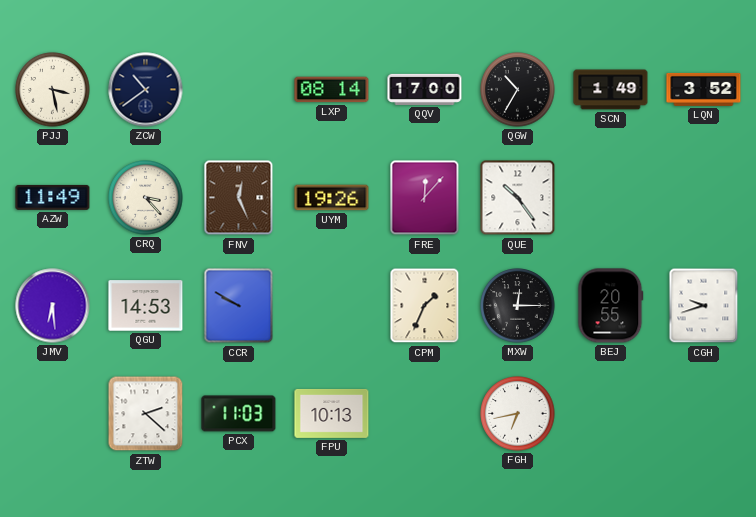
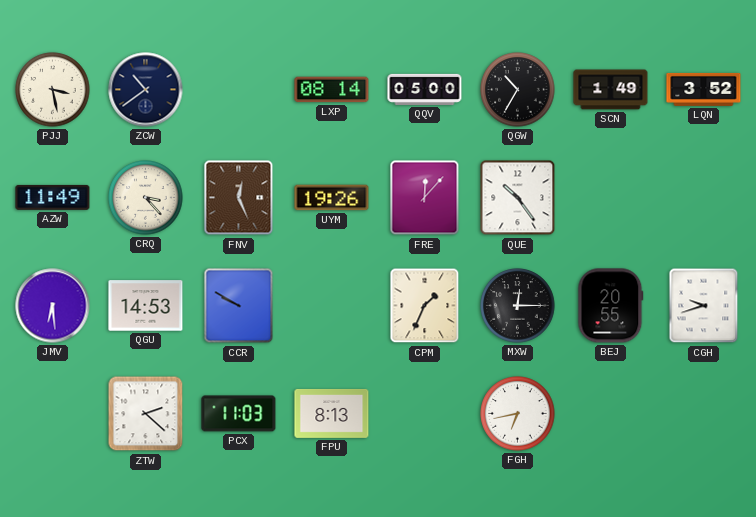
QQV: 17:00 -> 05:00 (425, 89)
FPU: 10:13 -> 8:13 (332, 413)
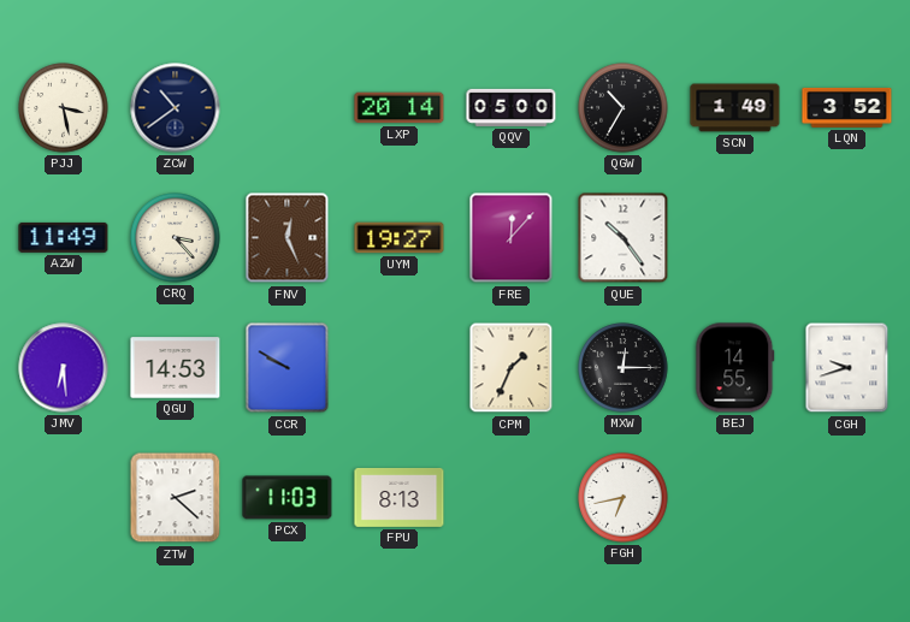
LXP: 08:14 -> 20:14 (400, 108)
UYM: 19:26 -> 19:27 (400, 238)
BEJ: 20:55 -> 14:55 (735, 368)
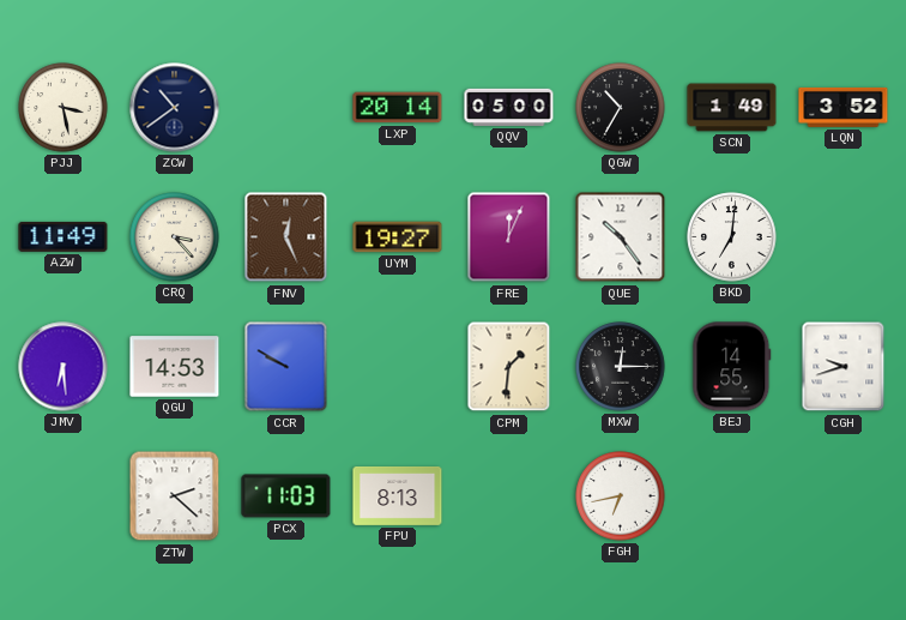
FRE: 12:07 -> 12:04 (509, 237)
BKD: none -> 7:01 (732, 237)
CPM: 1:34 -> 1:31 (509, 367)
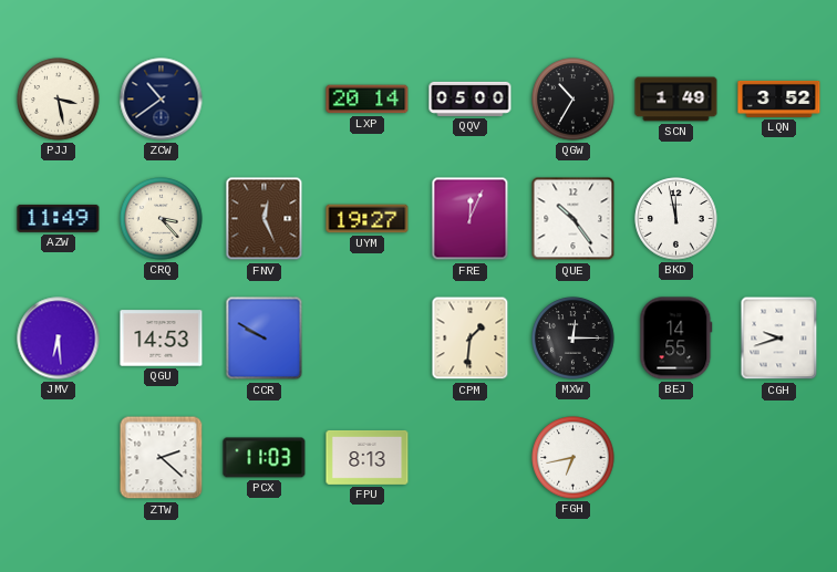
BKD: 7:01 -> 11:58 (676, 219)
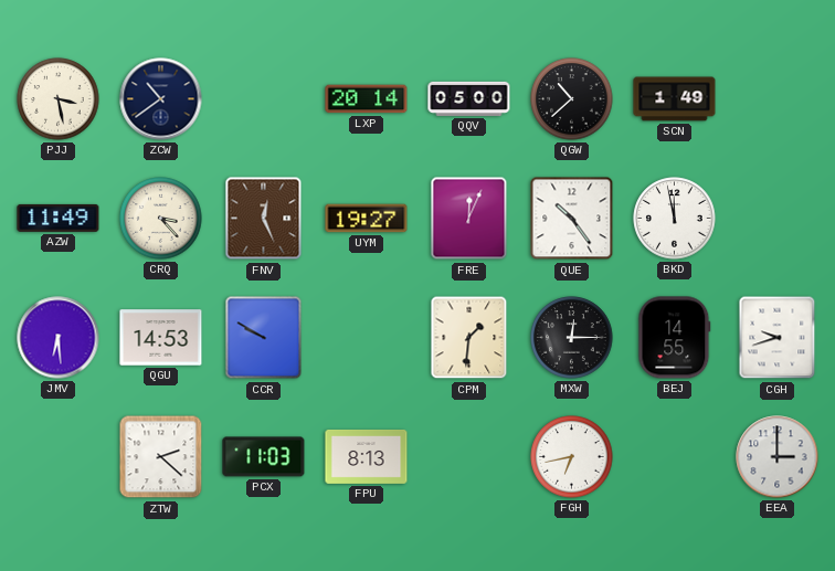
QGW: 10:35 -> 10:38 (572, 99)
LQN: 3:52 -> none (779, 98)
EEA: none -> 3:00 (778, 457)
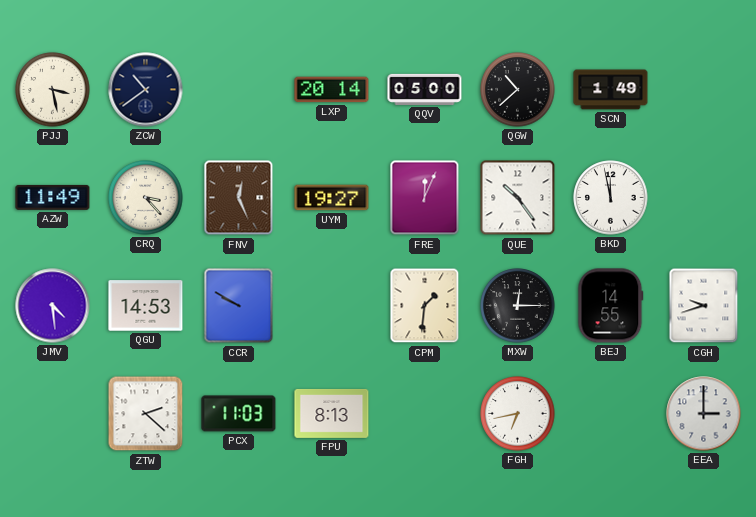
JMV: 6:29 -> 4:29 (53, 306)
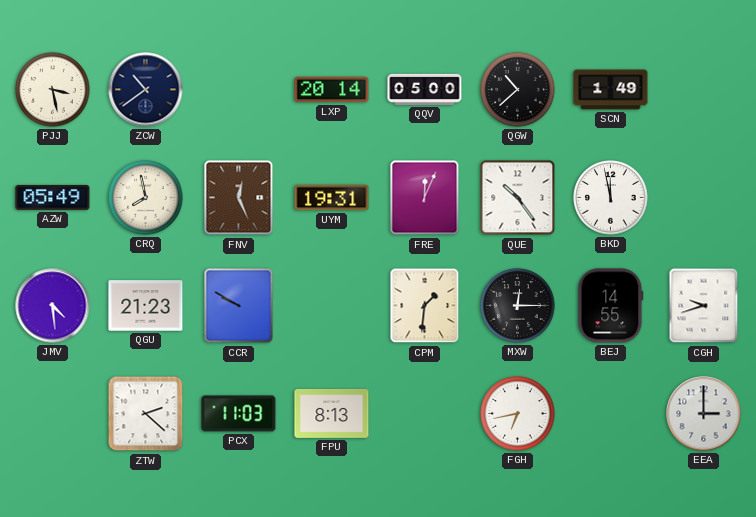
AZW: 11:49 -> 05:49 (53, 197)
CRQ: 3:23 -> 7:58 (146, 198)
UYM: 19:27 -> 19:31 (332, 198)
QGU: 14:53 -> 21:23 (146, 306)
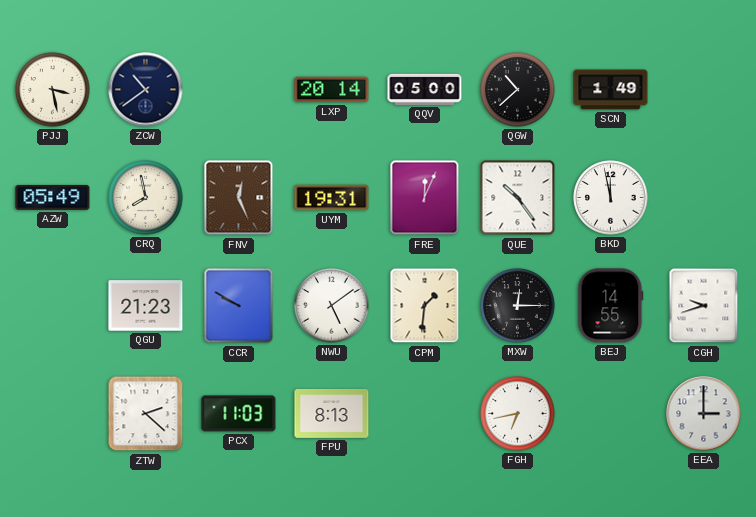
JMV: 4:29 -> none (53, 306)
NWU: none -> 5:09 (332, 306)
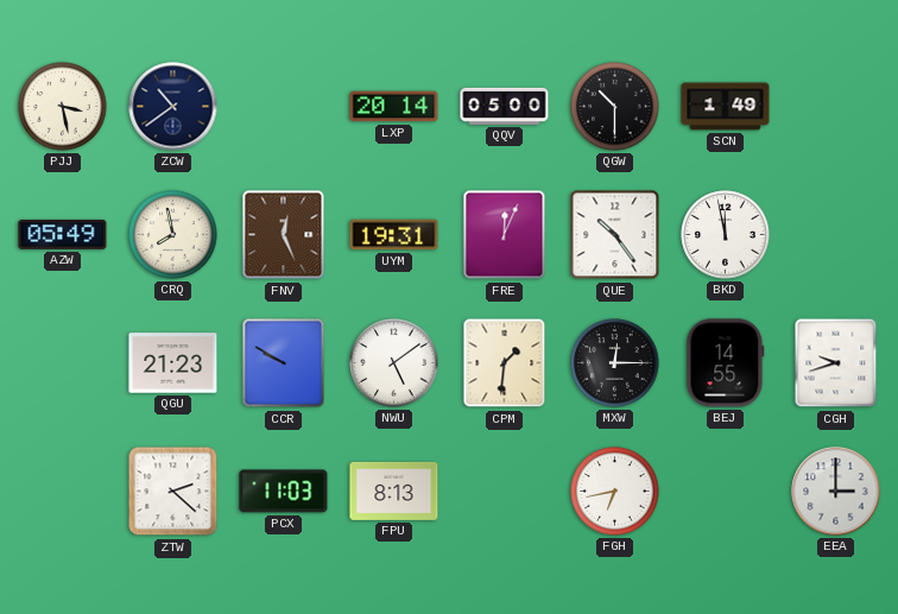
QGW: 10:38 -> 10:30 (615, 107)
